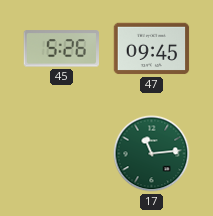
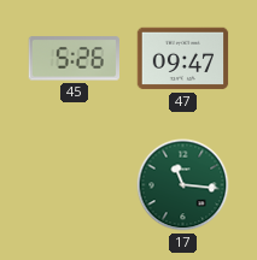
47: 09:45 -> 09:47 (183, 59)
17: 11:14 -> 11:16 (183, 185)
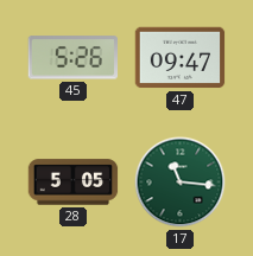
28: none -> 5:05 (74, 183)
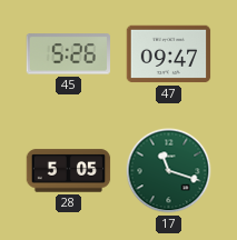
17: 11:16 -> 11:18 (169, 171)
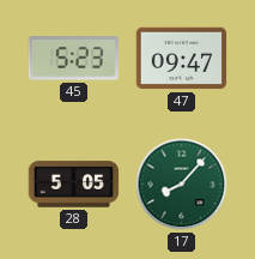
45: 5:26 -> 5:23 (73, 59)
17: 11:18 -> 8:07 (182, 185)
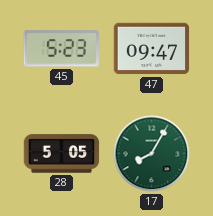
17: 8:07 -> 8:05 (152, 154)
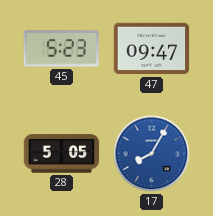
17 dial: green -> blue (152, 154)
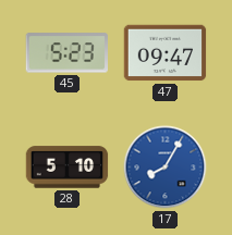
28: 5:05 -> 5:10 (68, 168)
